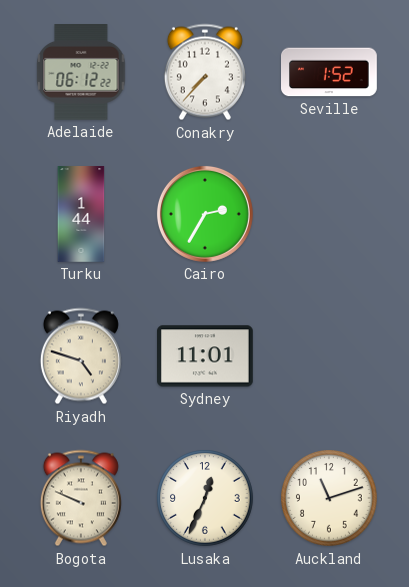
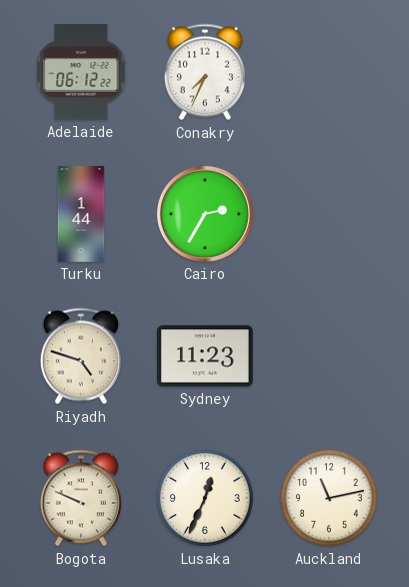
Conakry: 7:37 -> 7:34 (205, 72)
Seville: 1:52 -> none (330, 72)
Sydney: 11:01 -> 11:23 (206, 356)
Auckland: 11:12 -> 11:13 (329, 498)
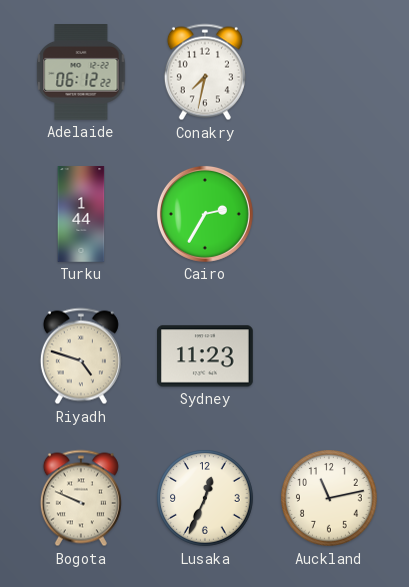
Conakry: 7:34 -> 7:32 (205, 72)
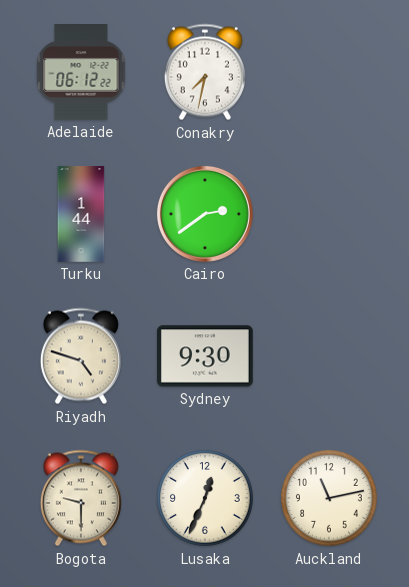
Cairo: 2:35 -> 2:39 (205, 214)
Sydney: 11:23 -> 9:30 (206, 356)
Bogota: 9:49 -> 9:30 (81, 498)
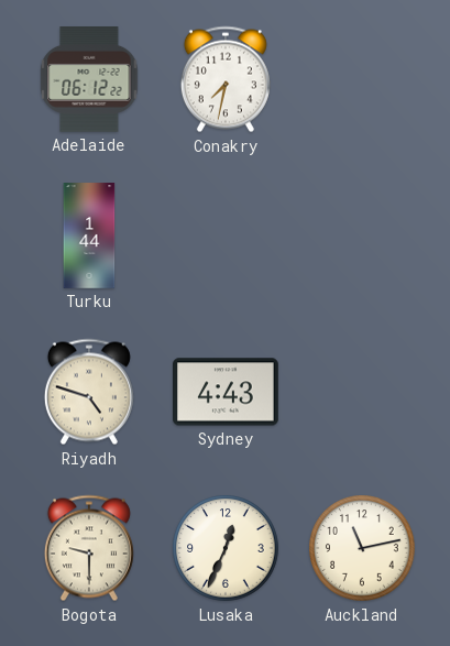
Cairo: 2:39 -> none (205, 214)
Sydney: 9:30 -> 4:43 (227, 392)
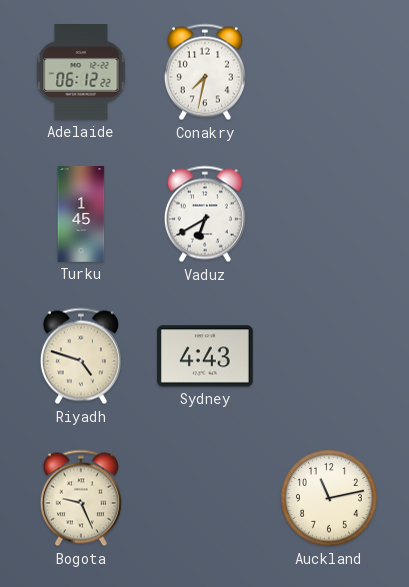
Turku: 1:44 -> 1:45 (81, 214)
Vaduz: none -> 6:40 (205, 214)
Bogota: 9:30 -> 9:26 (81, 498)
Lusaka: 12:34 -> none (226, 548)
